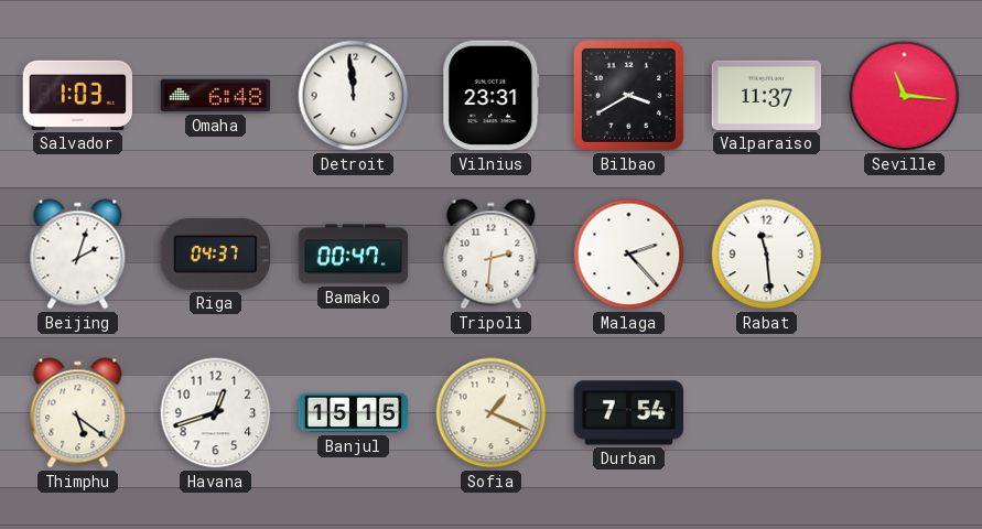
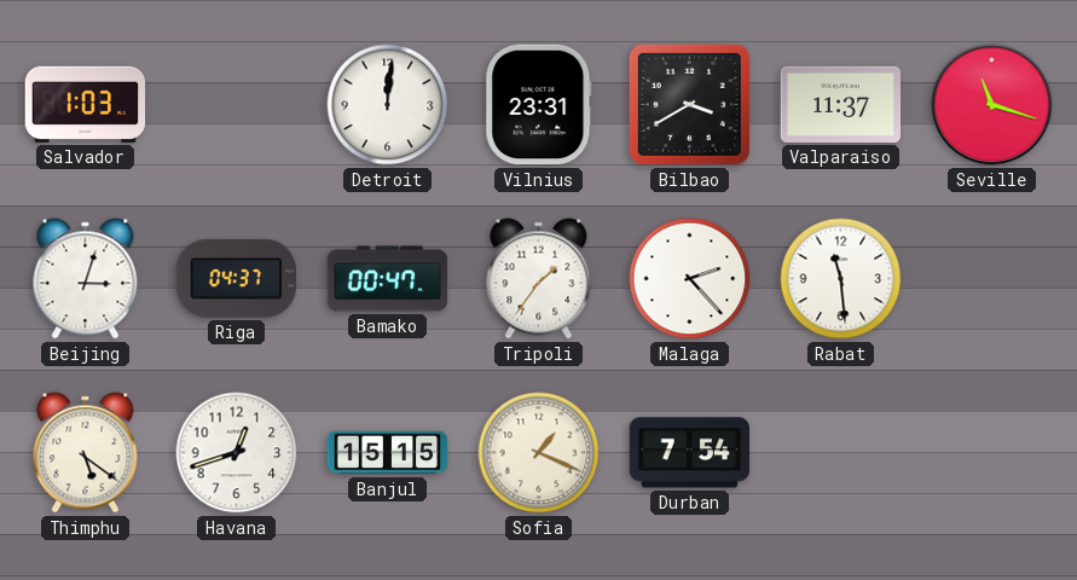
Omaha: 6:48 -> none (216, 96)
Detroit: 11:59 -> 12:01 (388, 105)
Seville: 11:16 -> 11:18 (992, 105)
Beijing: 2:03 -> 3:03 (86, 279)
Tripoli: 2:31 -> 1:36 (539, 279)
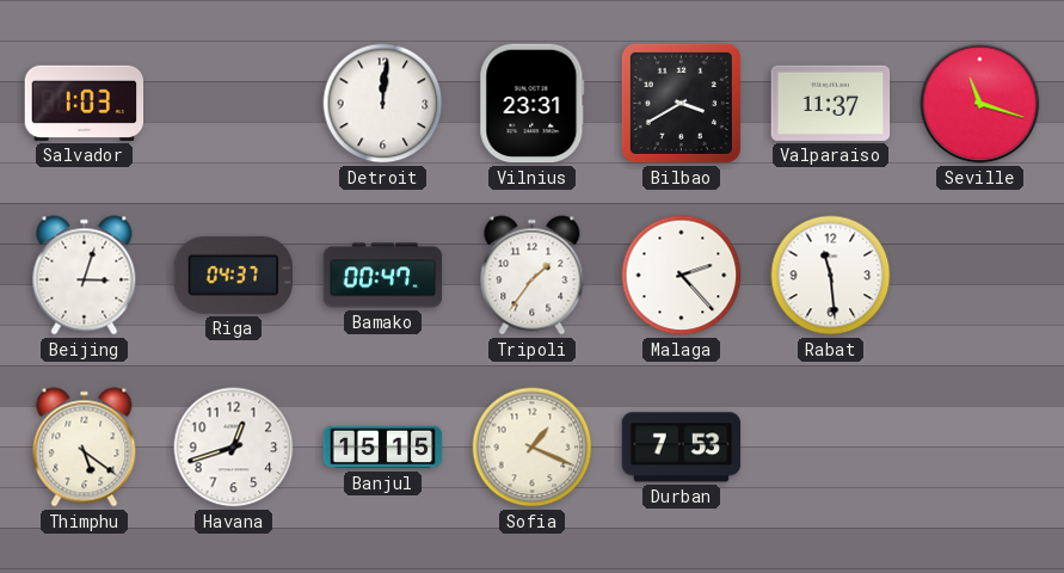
Durban: 7:54 -> 7:53 (682, 448)
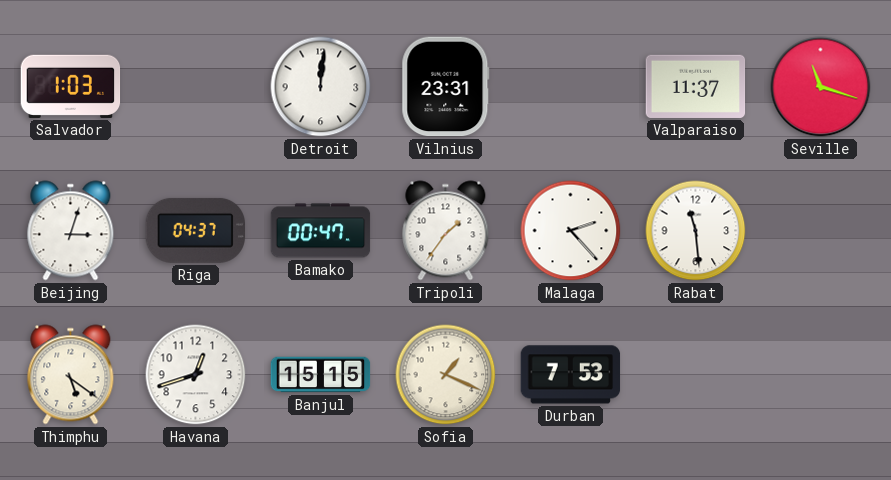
Bilbao: 3:40 -> none (681, 103)
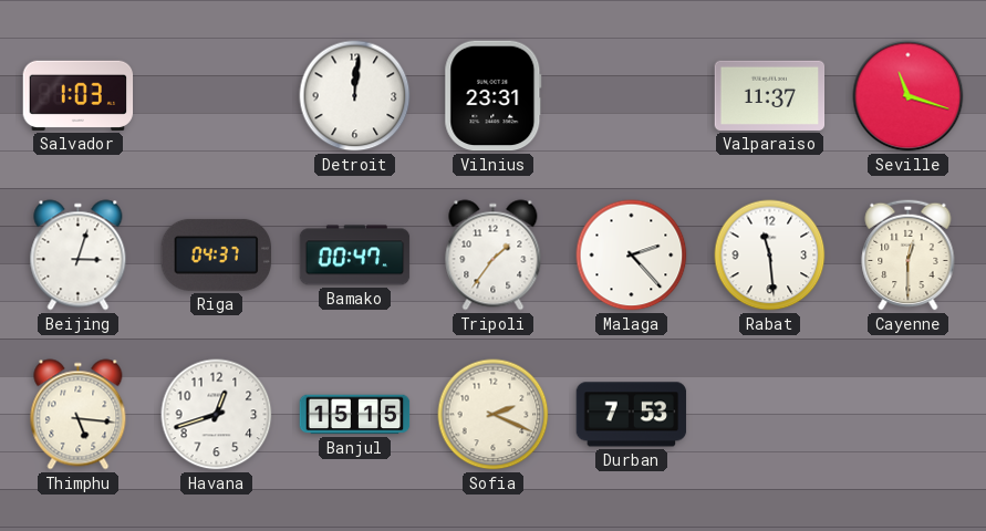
Cayenne: none -> 12:30 (909, 254)
Thimphu: 5:21 -> 5:16 (79, 415)
Sofia: 1:19 -> 2:19 (494, 415)
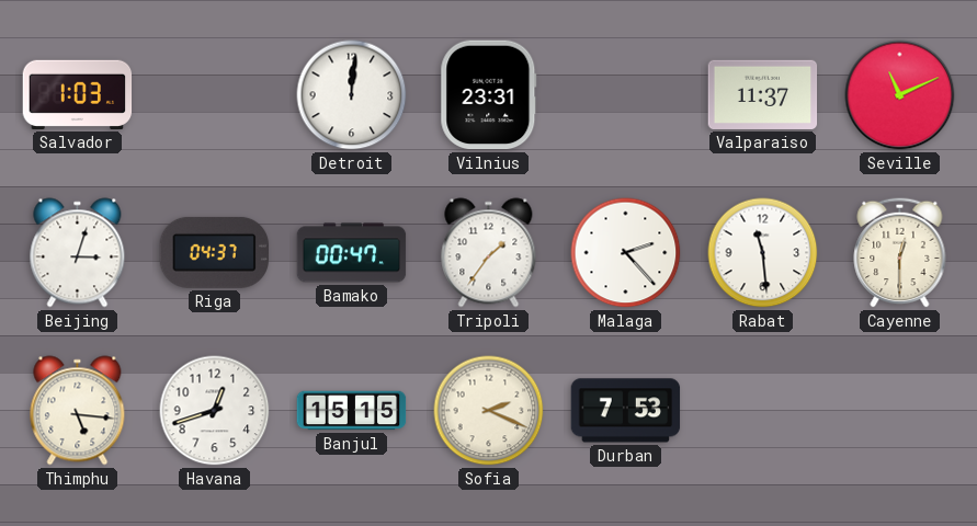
Seville: 11:18 -> 11:11 (900, 95)
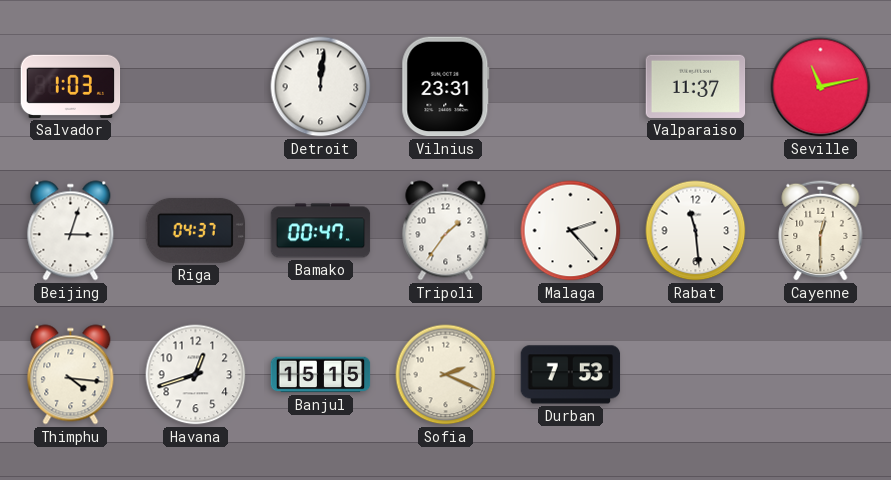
Seville: 11:11 -> 11:13 (821, 87)
Thimphu: 5:16 -> 4:16 (71, 375)
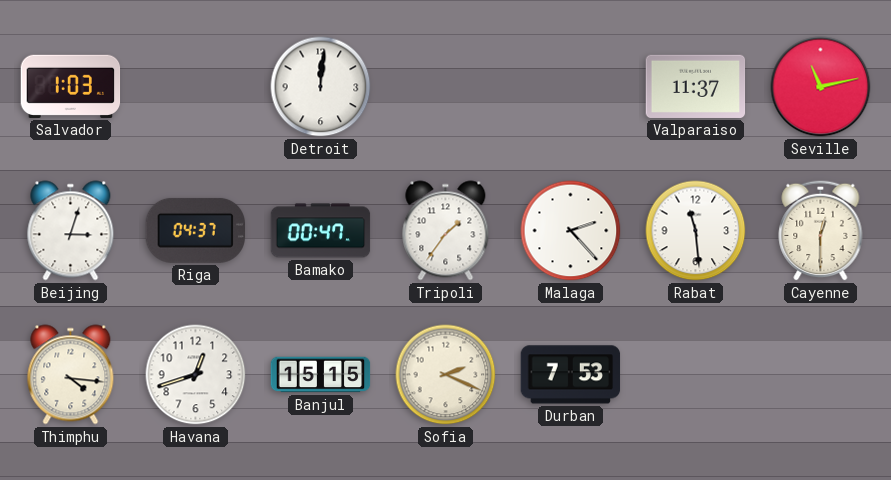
Vilnius: 23:31 -> none (446, 87)
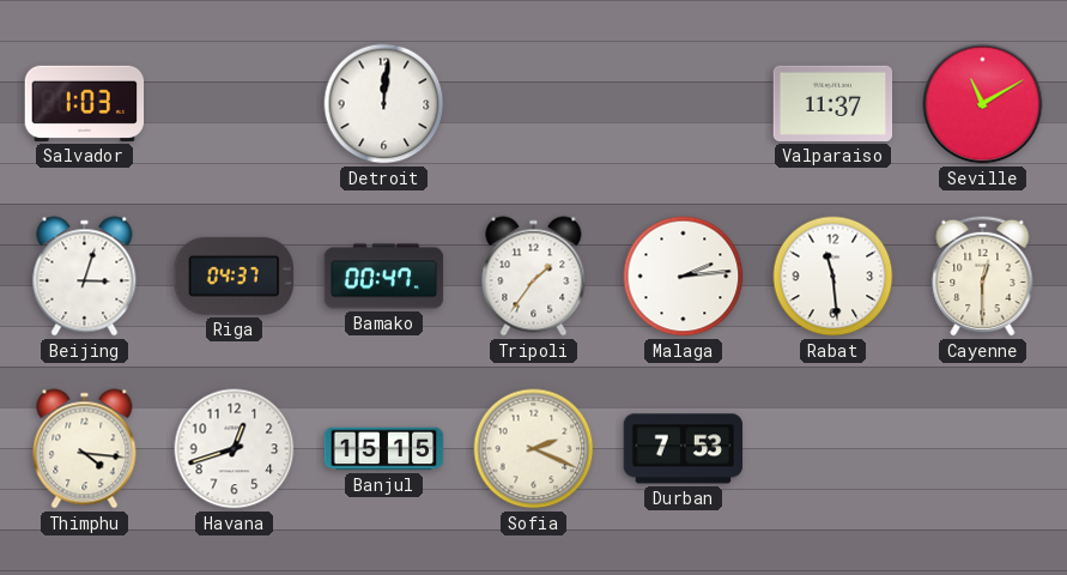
Seville: 11:13 -> 11:10 (983, 104)
Malaga: 2:23 -> 2:14 (684, 277)
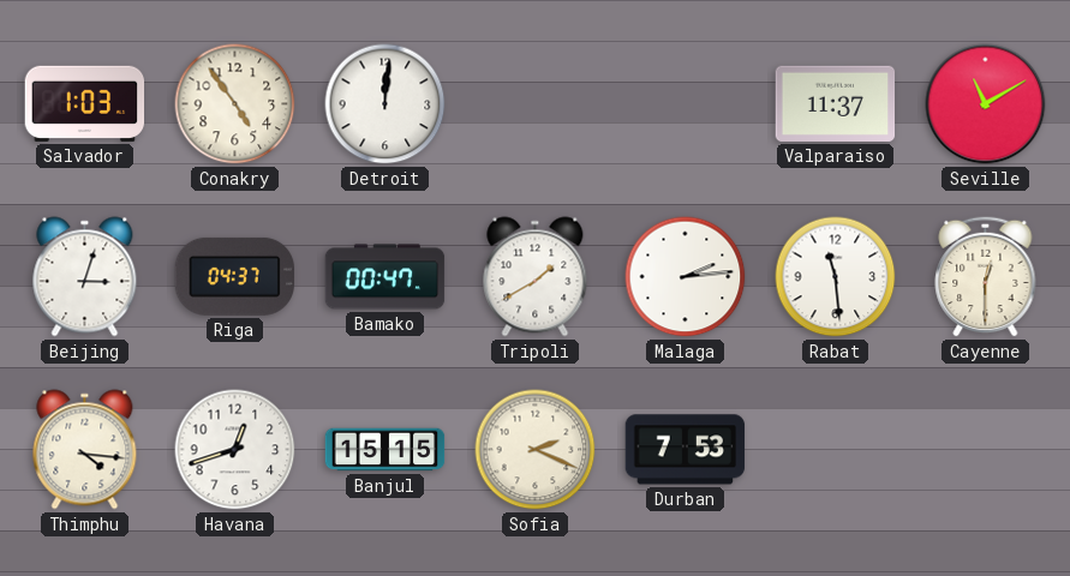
Conakry: none -> 4:54 (235, 104)
Tripoli: 1:36 -> 1:40 (536, 277)
